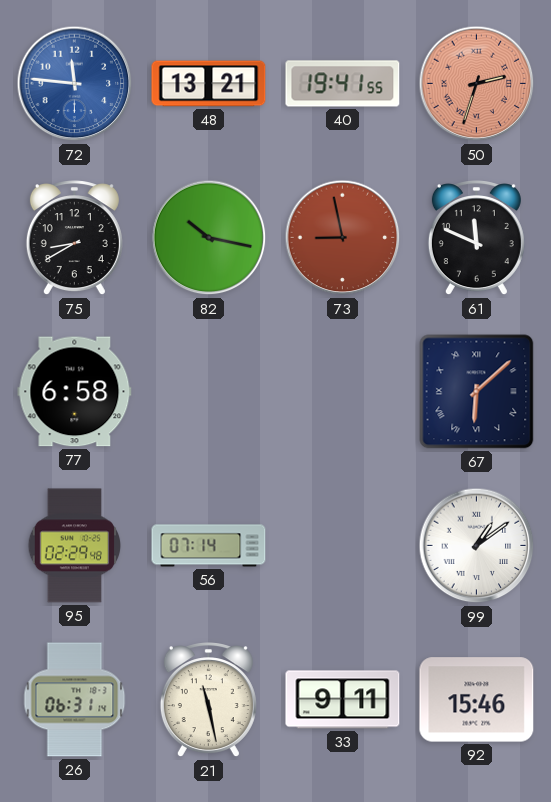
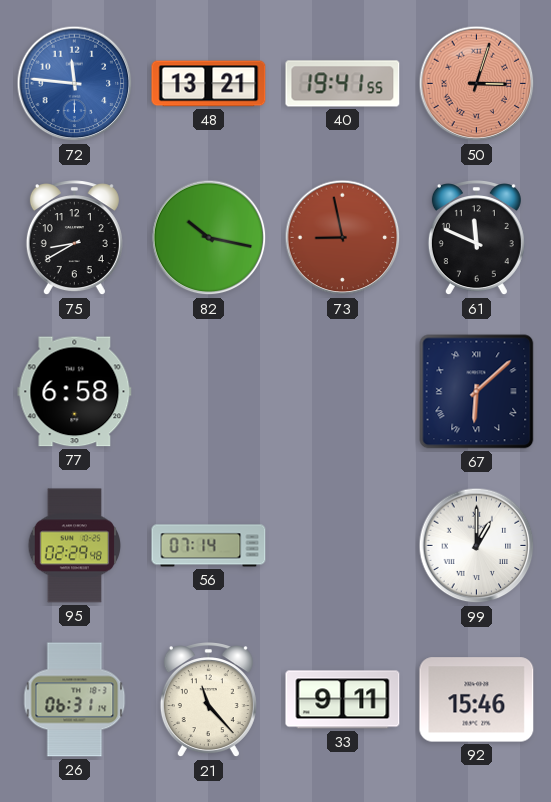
50: 2:33 -> 3:03 (477, 84)
99: 1:09 -> 1:00 (477, 546)
21: 11:28 -> 11:23 (208, 700)
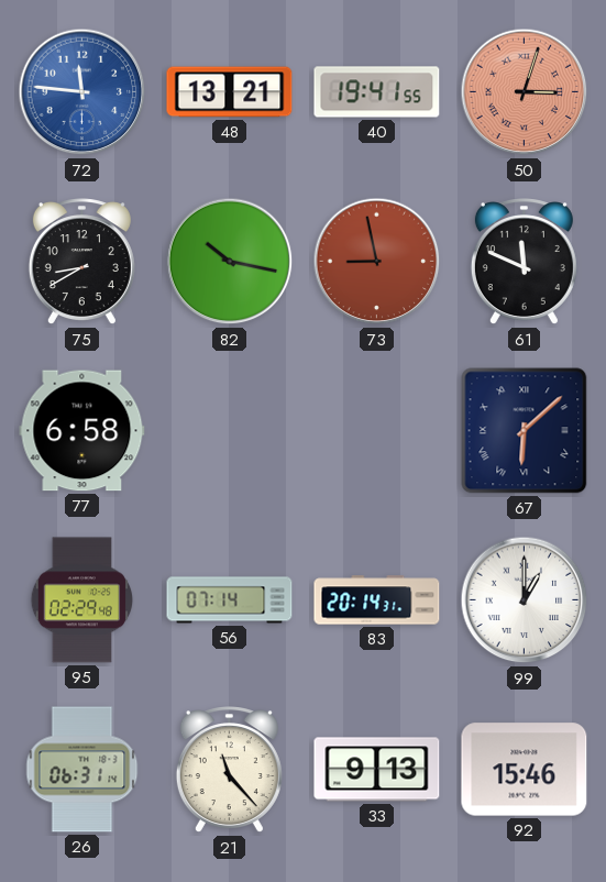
83: none -> 20:14 (377, 600)
33: 9:11 -> 9:13 (377, 770)
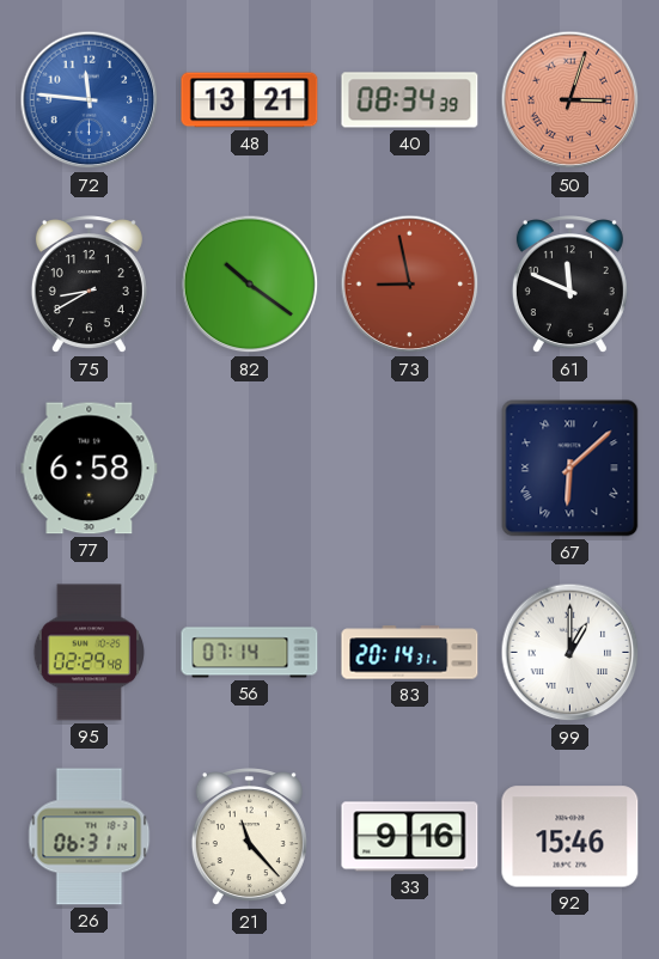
40: 19:41 -> 08:34 (410, 100)
82: 10:17 -> 10:21 (250, 285)
33: 9:13 -> 9:16 (410, 837)
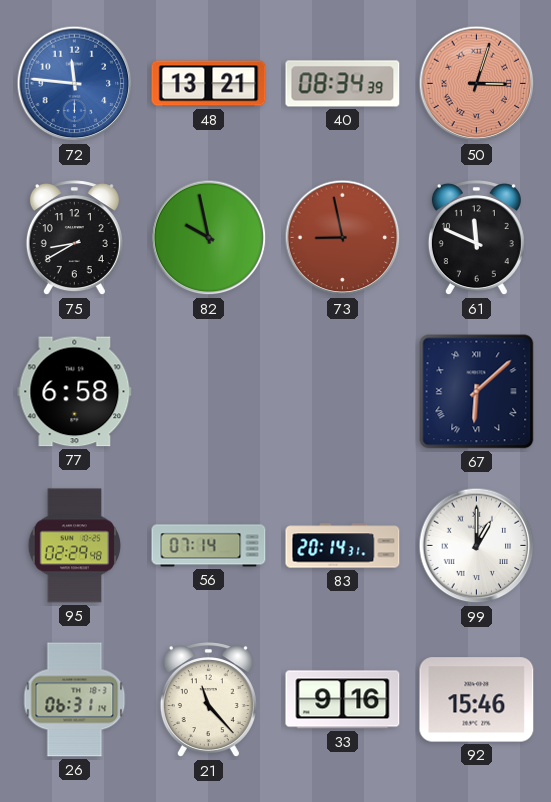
82: 10:21 -> 9:58 (209, 238)
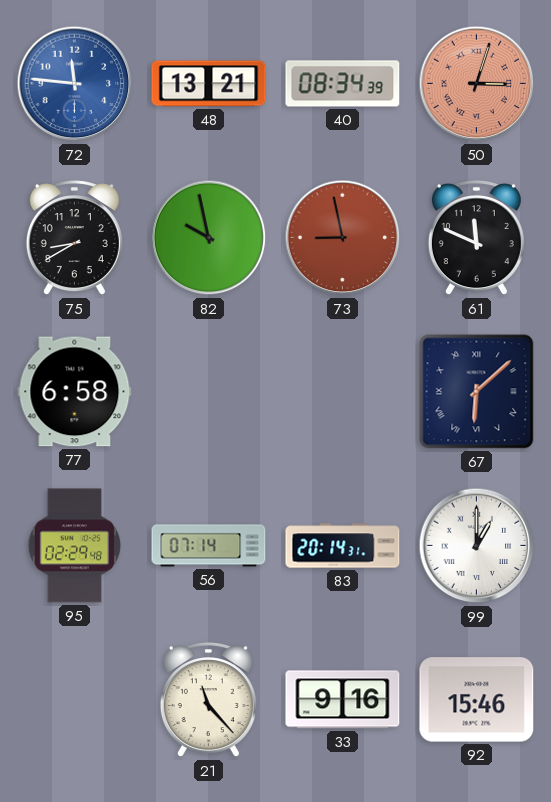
26: 06:31 -> none (75, 700)
